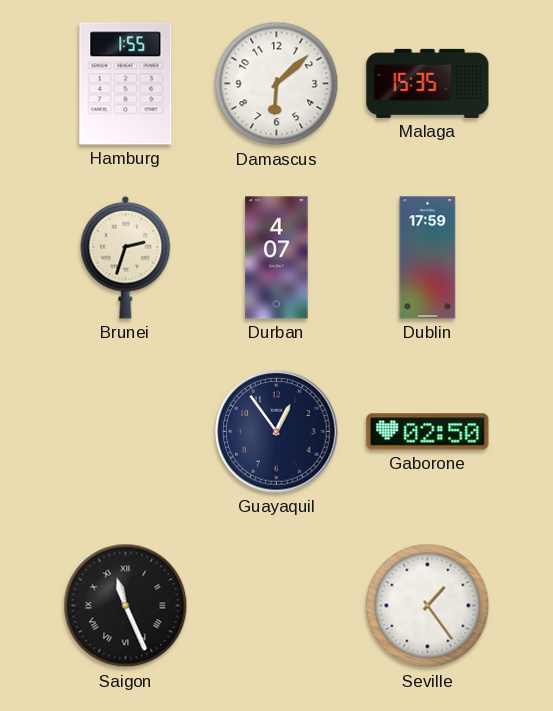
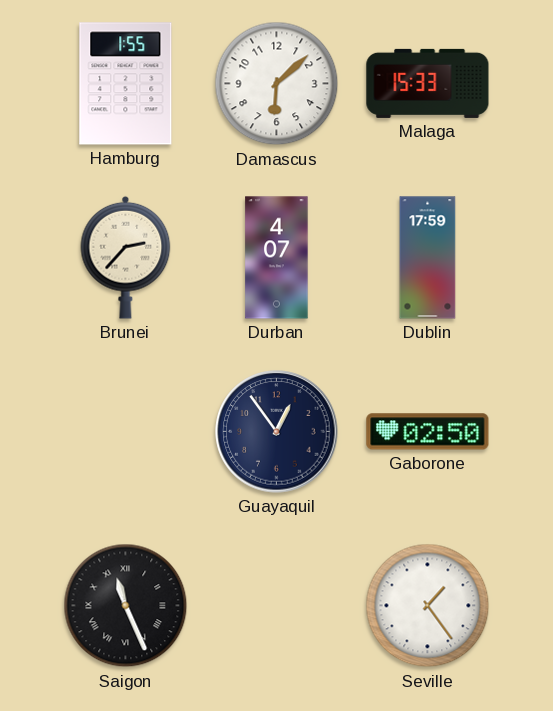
Malaga: 15:35 -> 15:33 (428, 83)
Brunei: 2:33 -> 2:37 (126, 257)
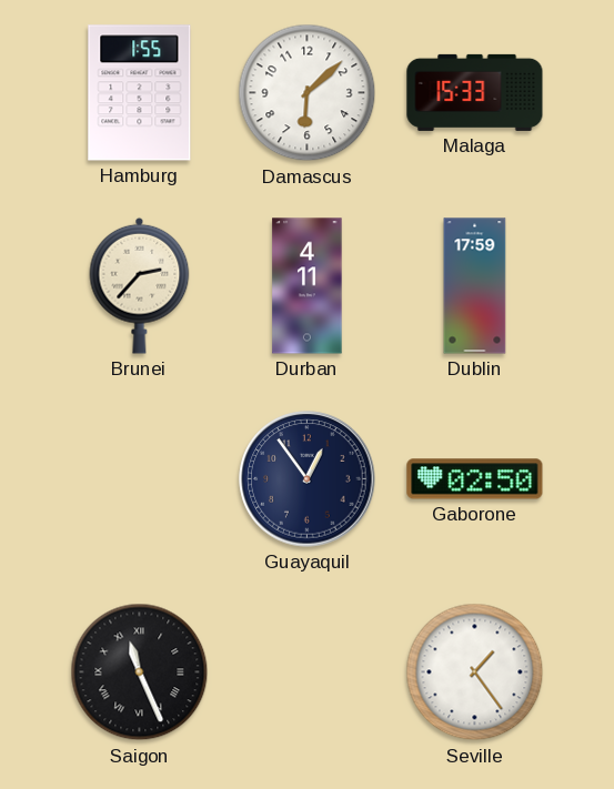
Durban: 4:07 -> 4:11 (308, 286)
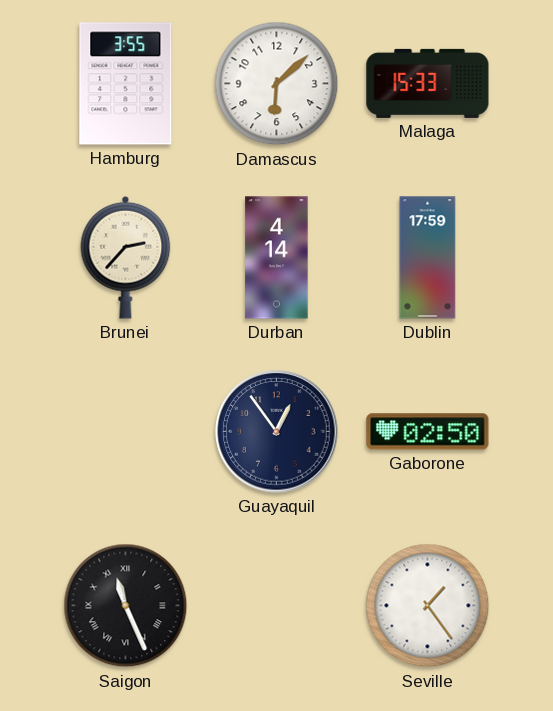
Hamburg: 1:55 -> 3:55 (126, 84)
Durban: 4:11 -> 4:14 (277, 258)
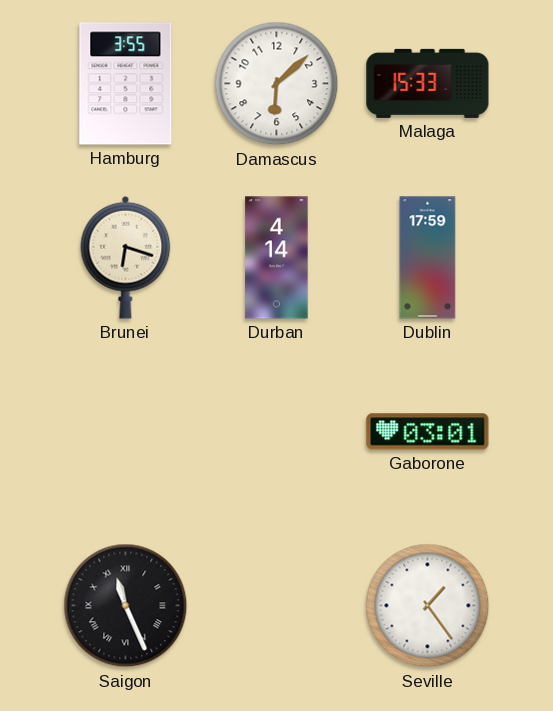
Brunei: 2:37 -> 6:18 (126, 257)
Guayaquil: 12:54 -> none (277, 432)
Gaborone: 02:50 -> 03:01 (428, 432)
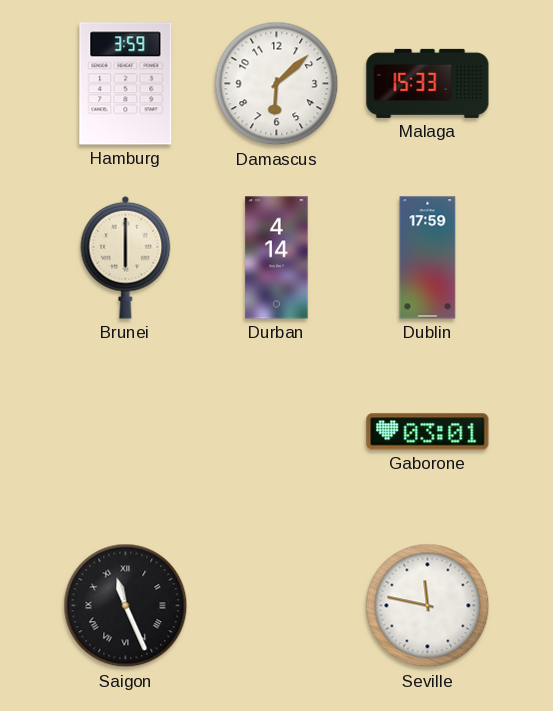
Hamburg: 3:55 -> 3:59 (126, 84)
Brunei: 6:18 -> 6:00 (126, 257)
Seville: 1:24 -> 11:47 (428, 606)
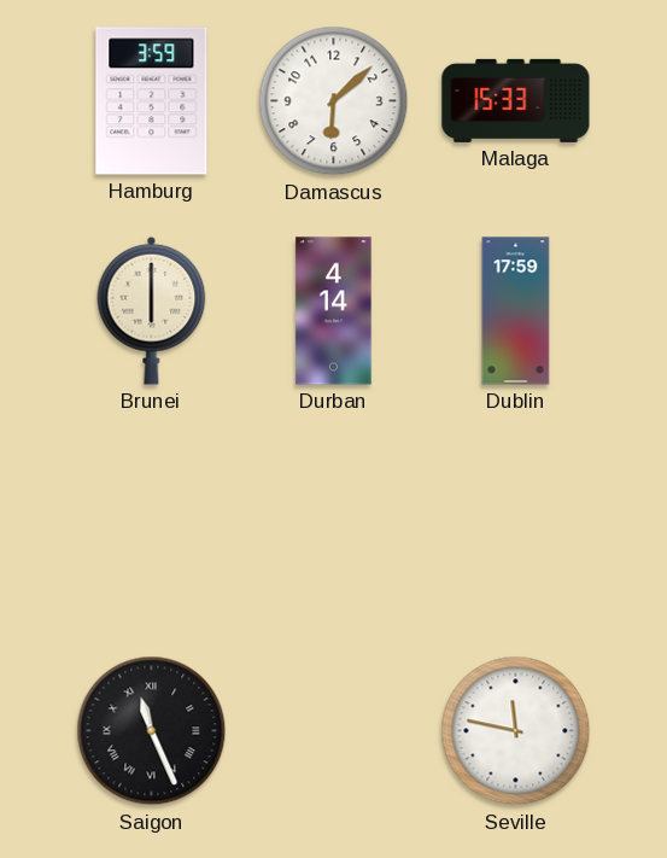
Gaborone: 03:01 -> none (428, 432)
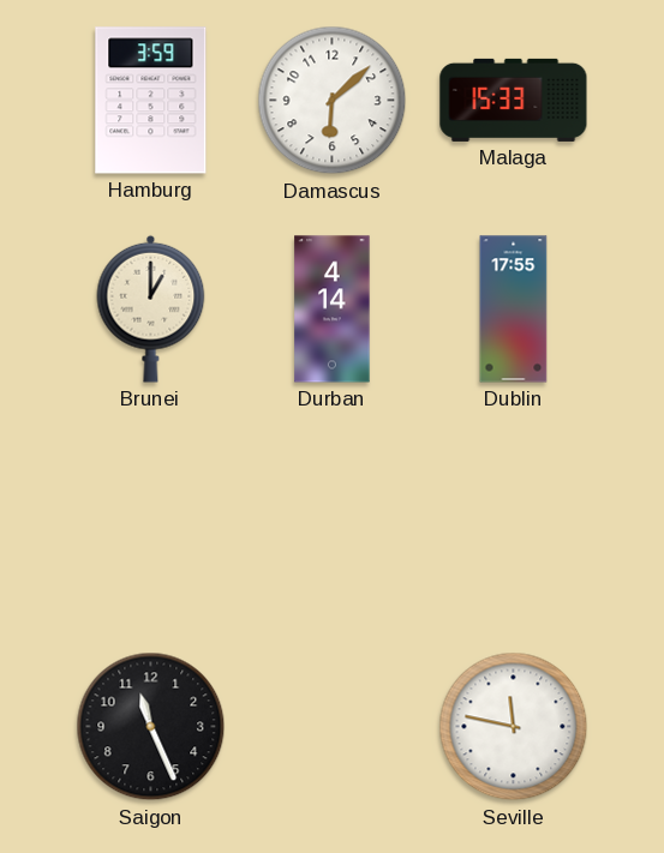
Brunei: 6:00 -> 1:00 (151, 308)
Dublin: 17:59 -> 17:55 (514, 310)
Saigon numerals: Roman -> Arabic (151, 727)
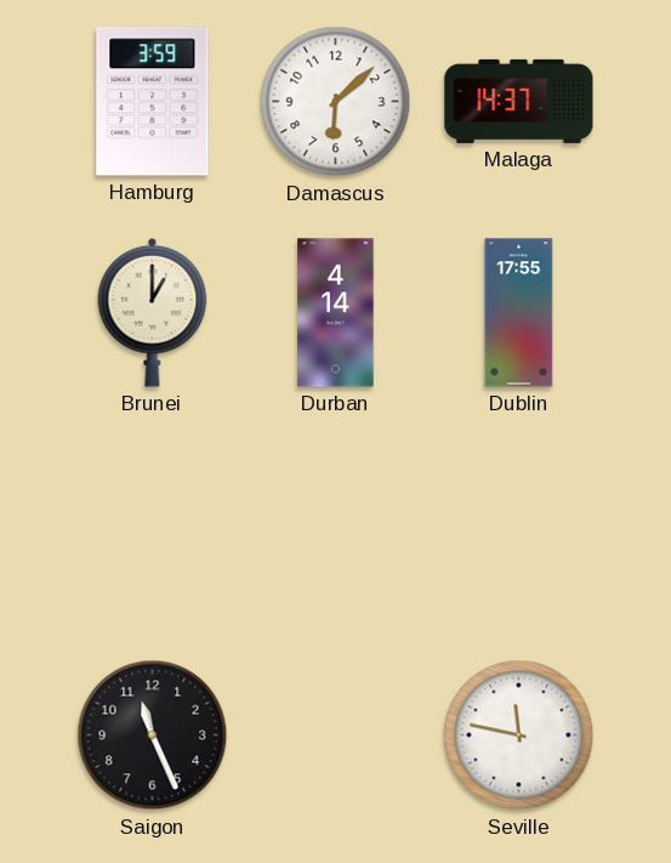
Malaga: 15:33 -> 14:37 (519, 101)
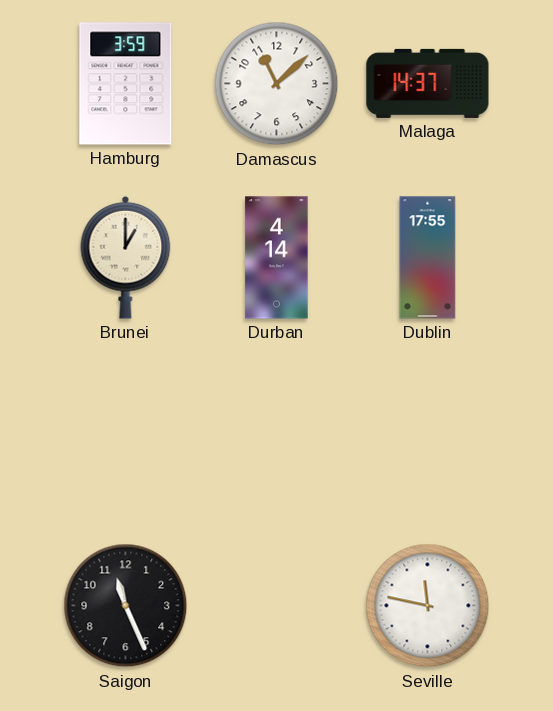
Damascus: 6:08 -> 11:08 (277, 84)
